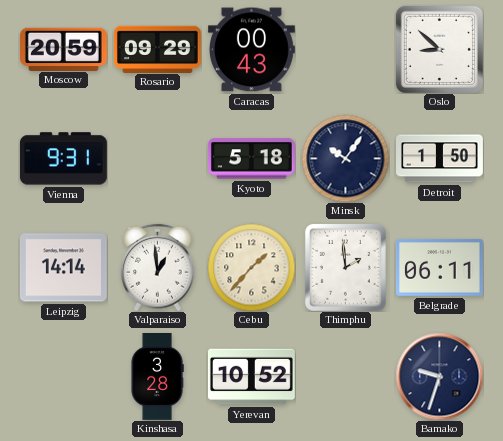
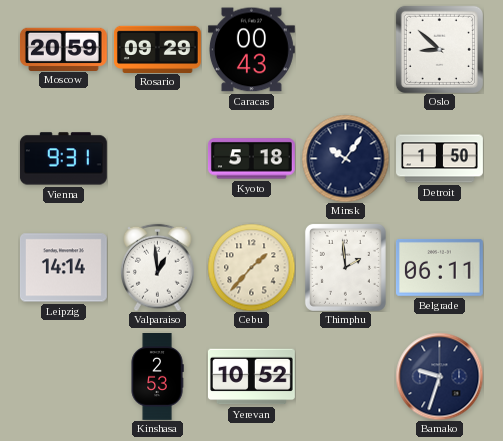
Kinshasa: 3:28 -> 2:53 (157, 377)
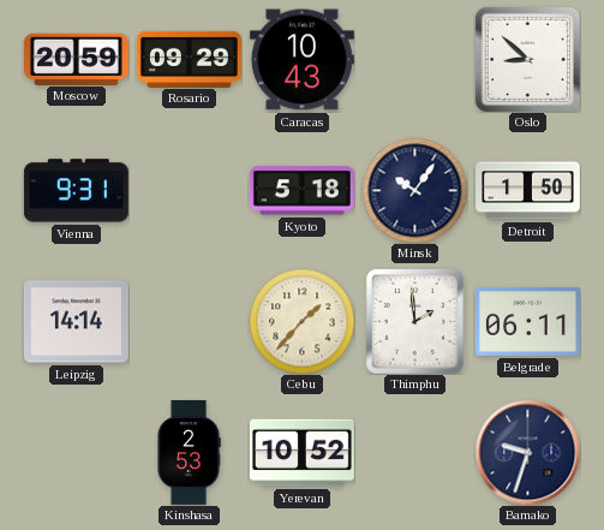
Caracas: 00:43 -> 10:43 (301, 60)
Valparaiso: 12:59 -> none (158, 267)
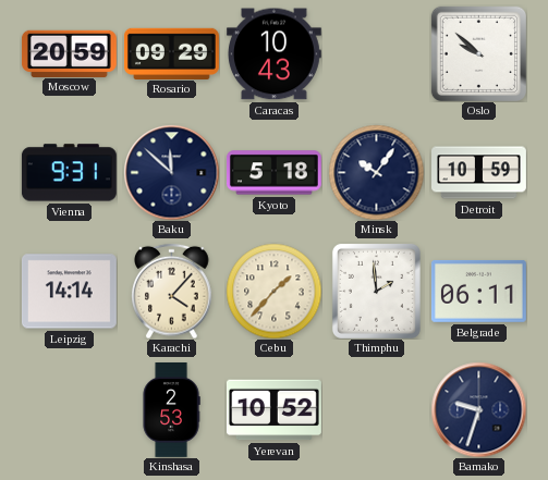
Oslo: 8:52 -> 9:52 (478, 53)
Baku: none -> 11:52 (171, 172)
Detroit: 1:50 -> 10:59 (479, 173)
Karachi: none -> 4:07 (172, 291)
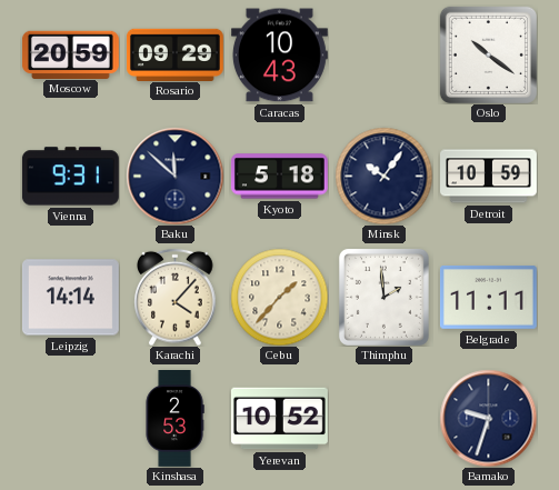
Oslo: 9:52 -> 10:21 (488, 54)
Belgrade: 06:11 -> 11:11 (488, 297)
